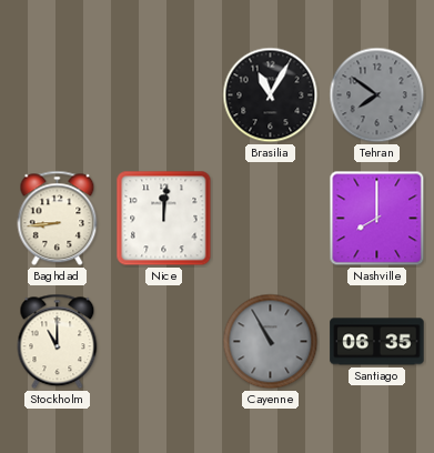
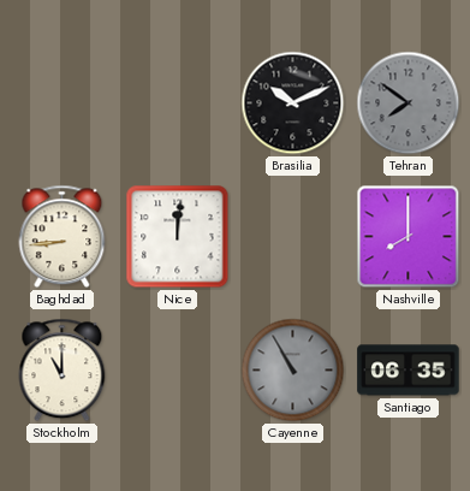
Brasilia: 11:05 -> 10:11 (293, 103)
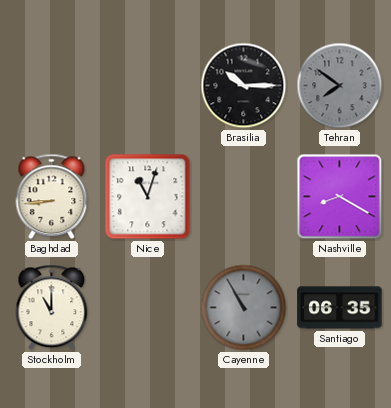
Brasilia: 10:11 -> 10:15 (244, 86)
Nice: 12:01 -> 11:03 (148, 197)
Nashville: 8:00 -> 8:20 (340, 197)
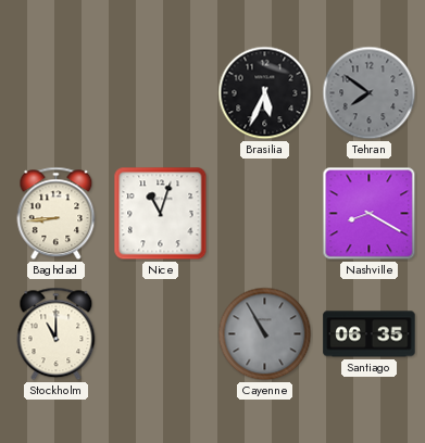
Brasilia: 10:15 -> 5:34 (265, 93)
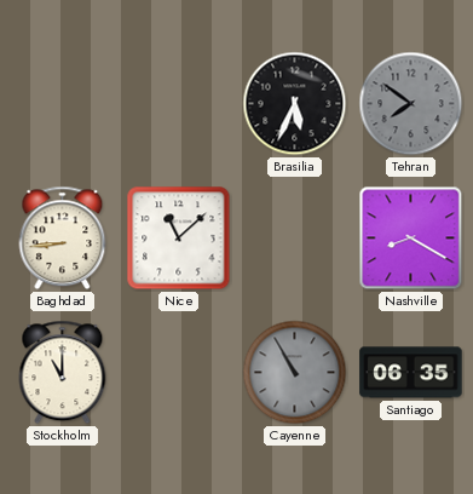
Nice: 11:03 -> 11:08 (179, 239)
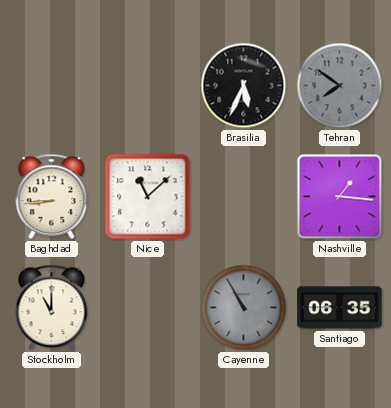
Nashville: 8:20 -> 1:16 (340, 197)
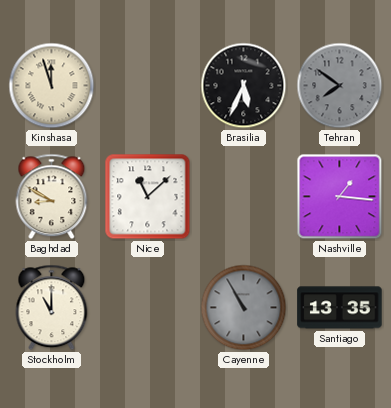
Kinshasa: none -> 11:57 (52, 86)
Baghdad: 8:44 -> 8:50 (52, 197)
Santiago: 06:35 -> 13:35 (340, 308)
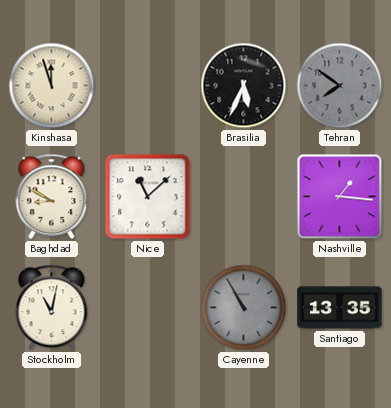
Stockholm: 11:00 -> 11:02 (52, 308)
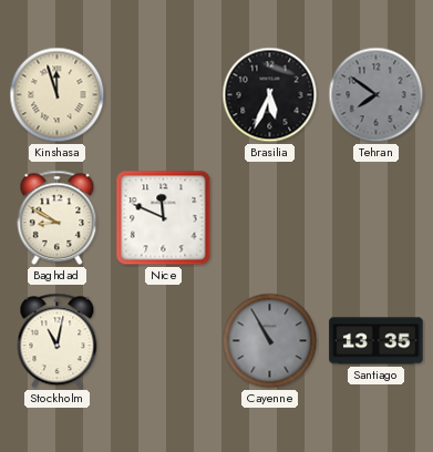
Nice: 11:08 -> 11:49 (164, 218)
Nashville: 1:16 -> none (340, 197)
